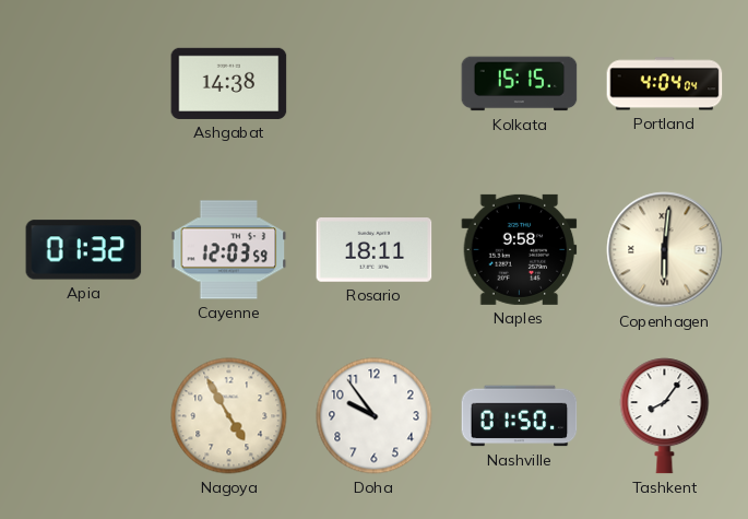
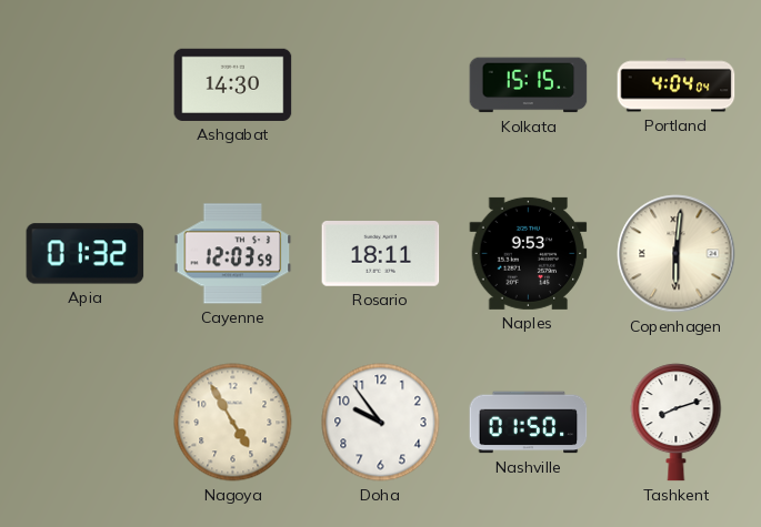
Ashgabat: 14:38 -> 14:30 (233, 84)
Naples: 9:58 -> 9:53 (529, 253)
Tashkent: 8:06 -> 8:12 (677, 423)
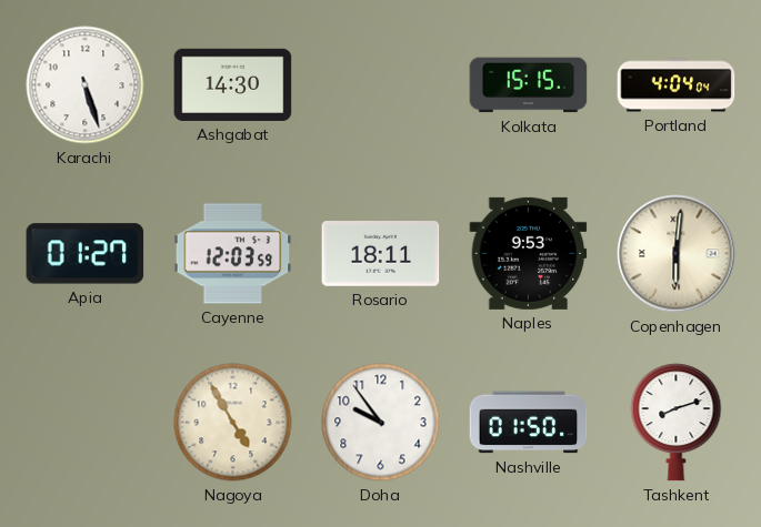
Karachi: none -> 5:27 (86, 85)
Apia: 01:32 -> 01:27 (86, 254)
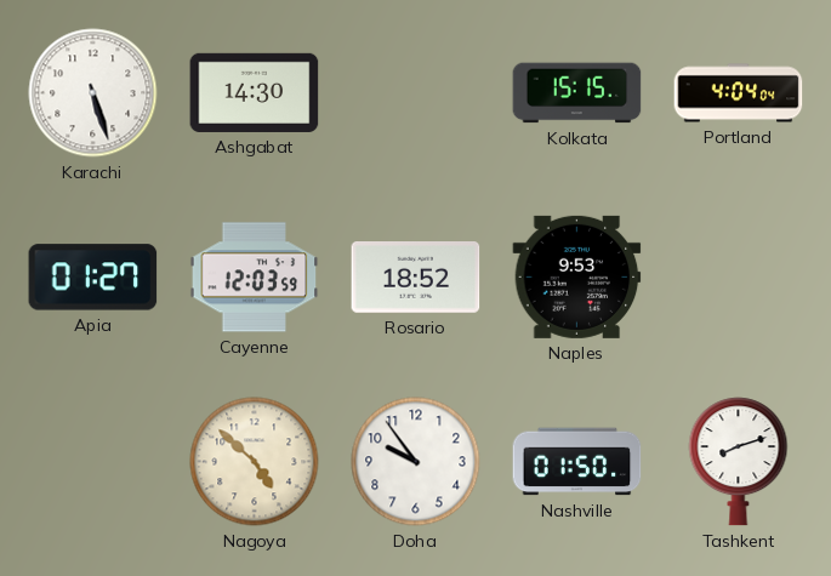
Rosario: 18:11 -> 18:52 (416, 278)
Copenhagen: 6:01 -> none (677, 254)
Nagoya: 4:55 -> 4:52 (255, 462)
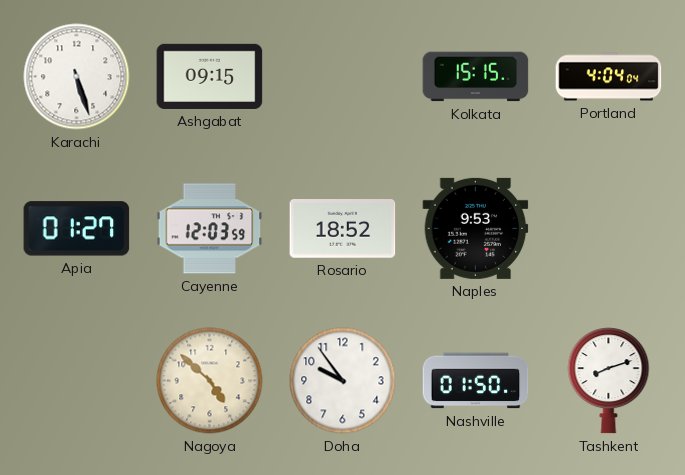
Ashgabat: 14:30 -> 09:15 (210, 76)
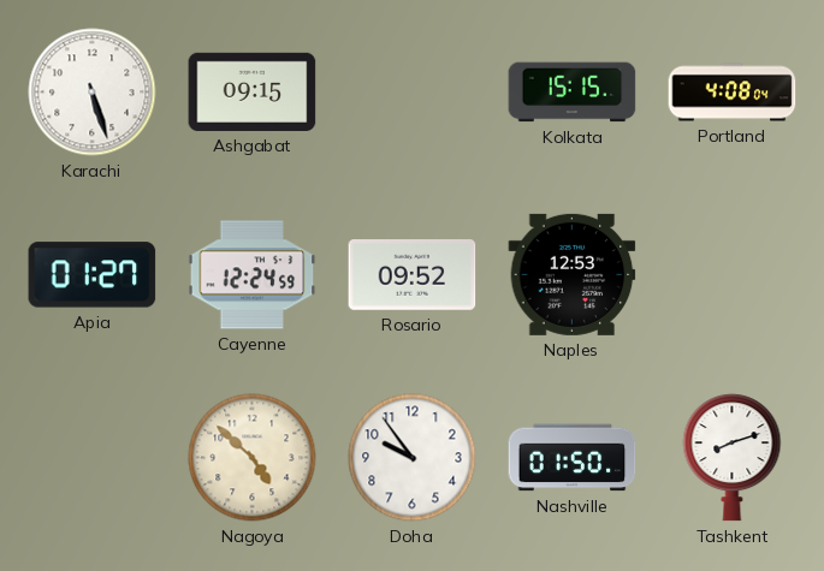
Portland: 4:04 -> 4:08 (733, 93)
Cayenne: 12:03 -> 12:24 (253, 275)
Rosario: 18:52 -> 09:52 (413, 275)
Naples: 9:53 -> 12:53 (573, 274)
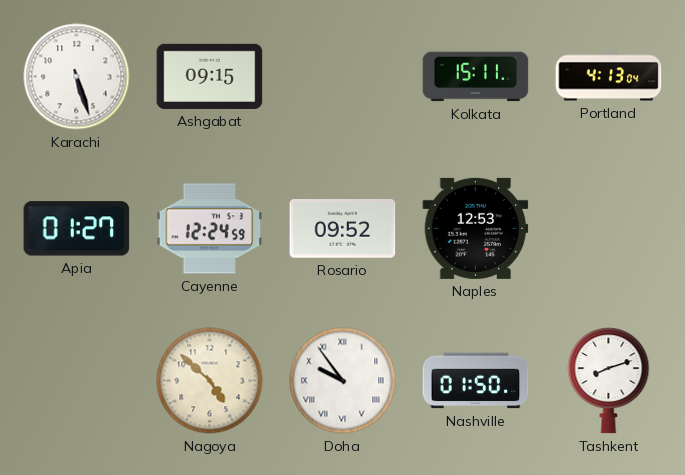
Kolkata: 15:15 -> 15:11 (476, 77)
Portland: 4:08 -> 4:13 (609, 77)
Doha numerals: Arabic -> Roman (343, 381)
